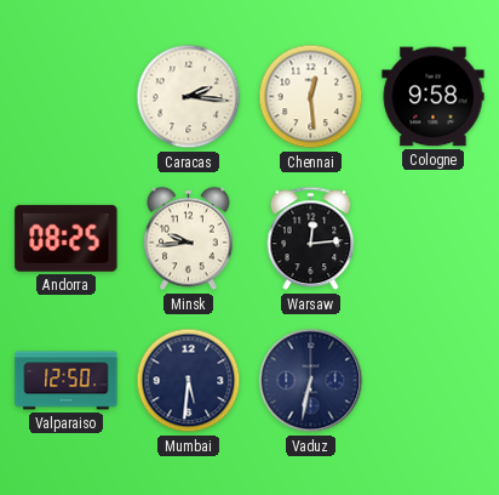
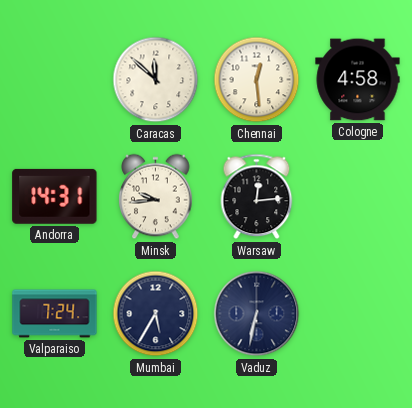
Caracas: 2:16 -> 11:52 (156, 80)
Cologne: 9:58 -> 4:58 (358, 80)
Andorra: 08:25 -> 14:31 (55, 196)
Valparaiso: 12:50 -> 7:24 (55, 314)
Mumbai: 5:31 -> 5:35 (156, 314)
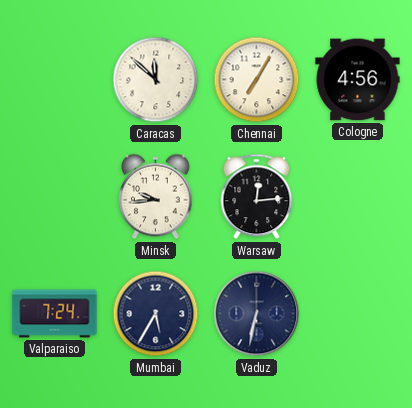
Chennai: 12:29 -> 7:05 (257, 80)
Cologne: 4:58 -> 4:56 (358, 80)
Andorra: 14:31 -> none (55, 196)
